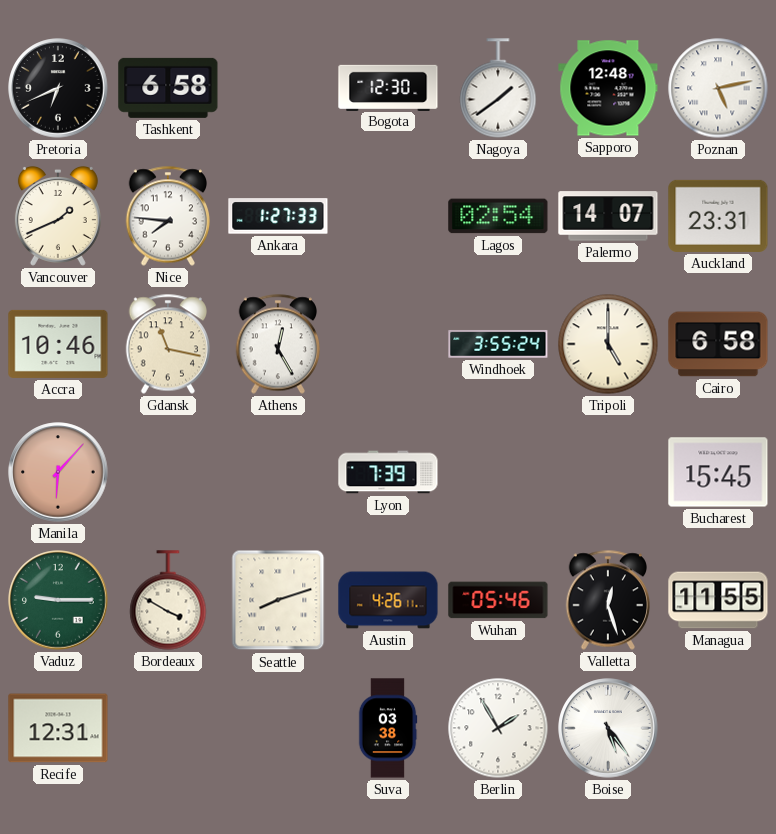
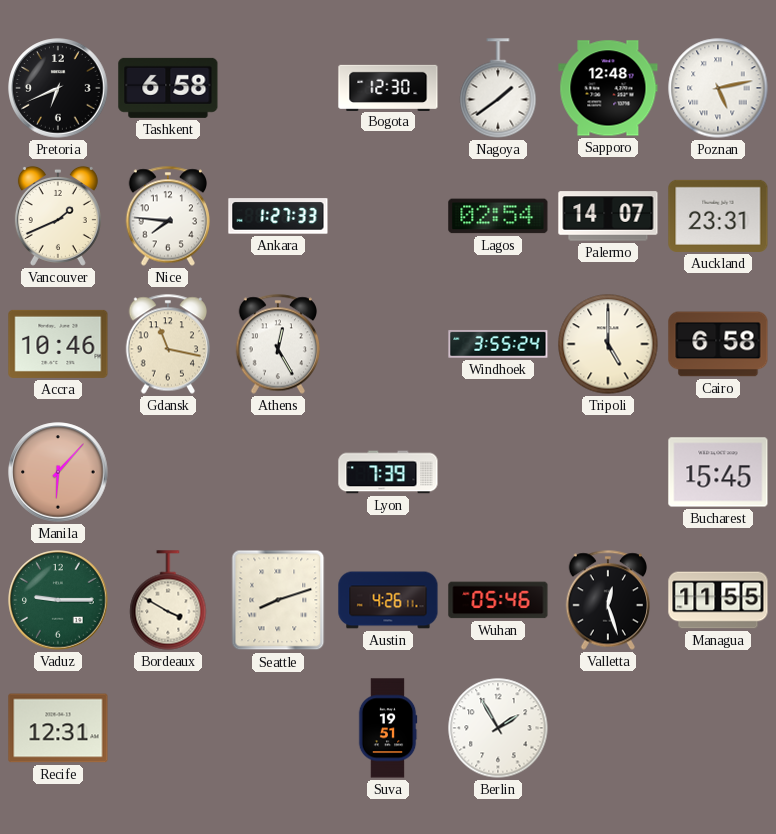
Suva: 03:38 -> 19:51 (388, 728)
Boise: 5:24 -> none (608, 728)
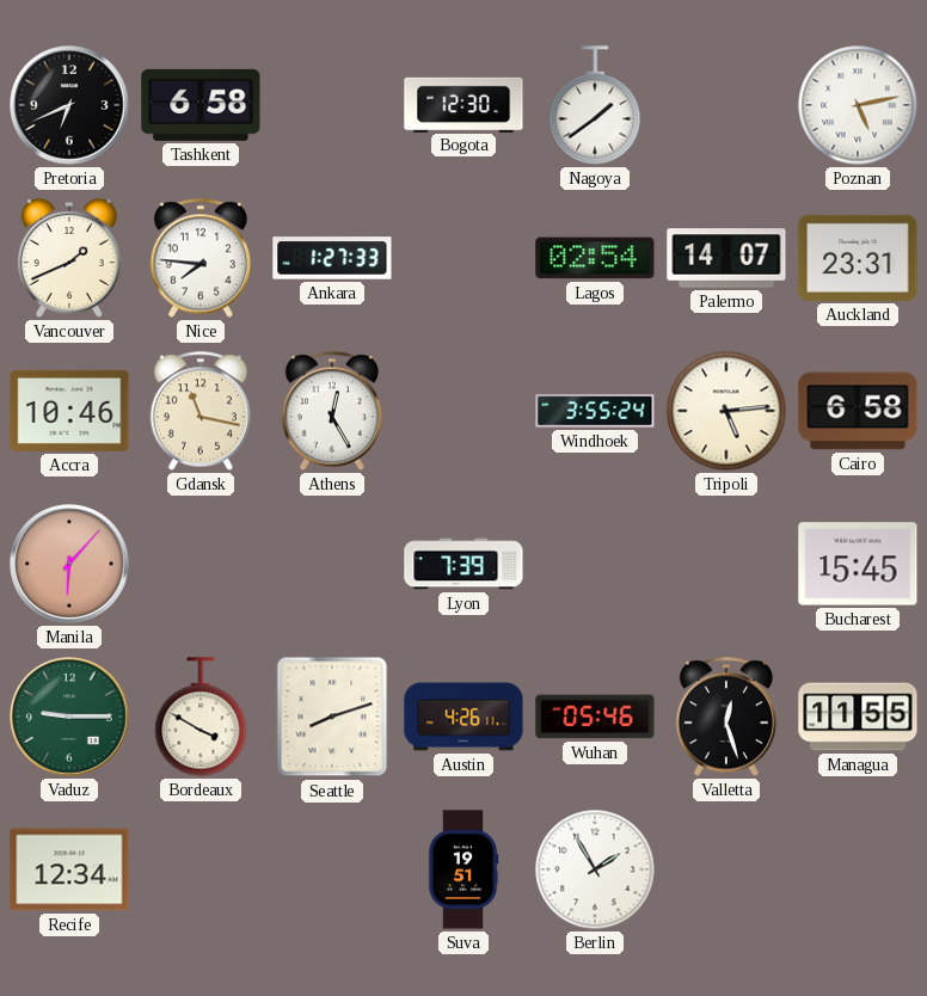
Sapporo: 12:48 -> none (608, 88)
Tripoli: 5:00 -> 5:14 (726, 411)
Recife: 12:31 -> 12:34 (69, 869)
